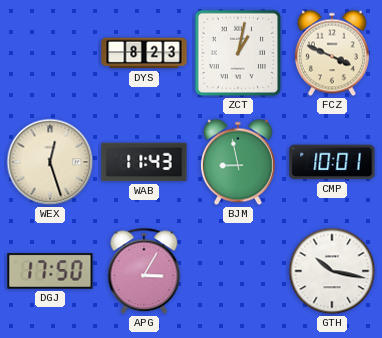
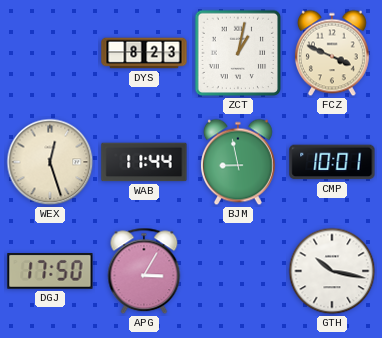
WAB: 11:43 -> 11:44 (144, 162)
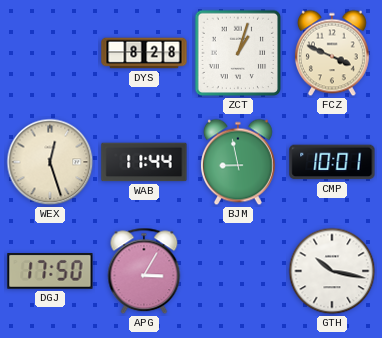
DYS: 8:23 -> 8:28 (144, 53)
ZCT: 1:02 -> 1:03 (238, 53)
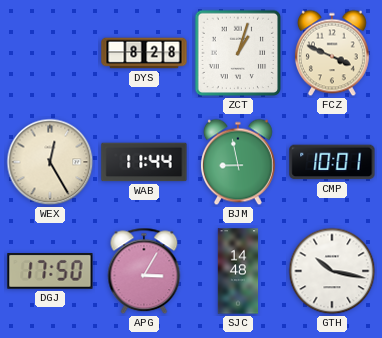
WEX: 12:27 -> 12:25 (50, 162)
SJC: none -> 14:48 (238, 271)
